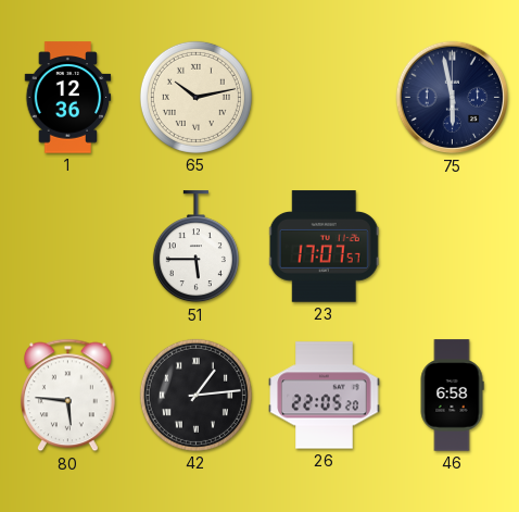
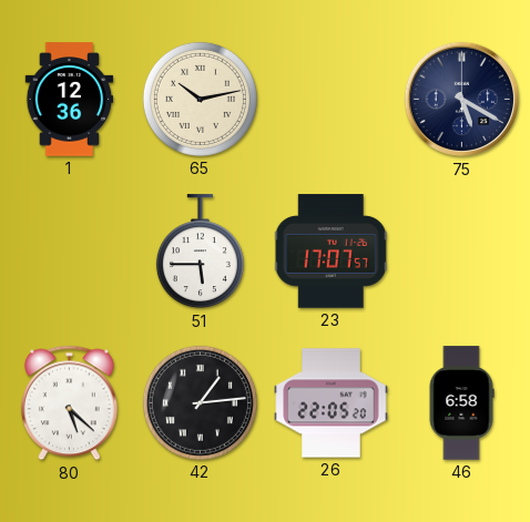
75: 5:58 -> 5:20 (462, 100)
80: 5:46 -> 5:22 (69, 403)
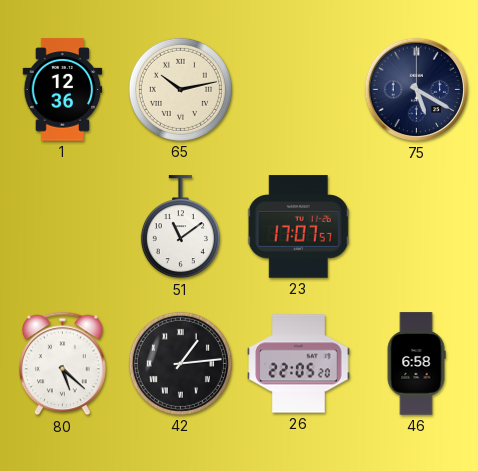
51: 5:45 -> 11:09 (180, 227)
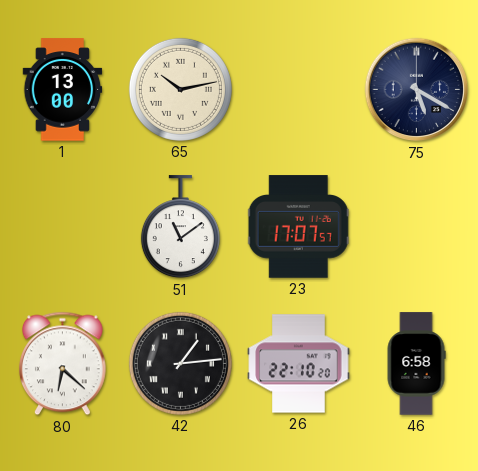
1: 12:36 -> 13:00 (63, 90)
80: 5:22 -> 6:22 (62, 364)
26: 22:05 -> 22:10 (299, 364)
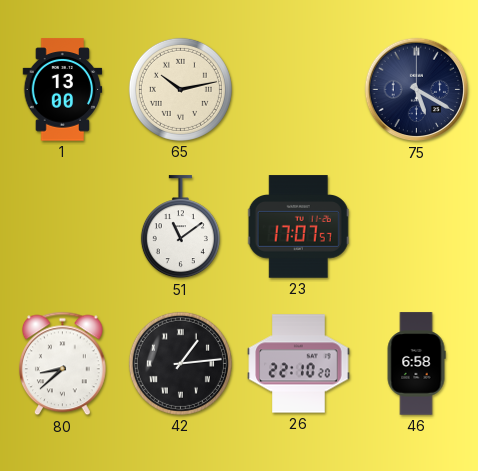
80: 6:22 -> 8:38 (62, 364)
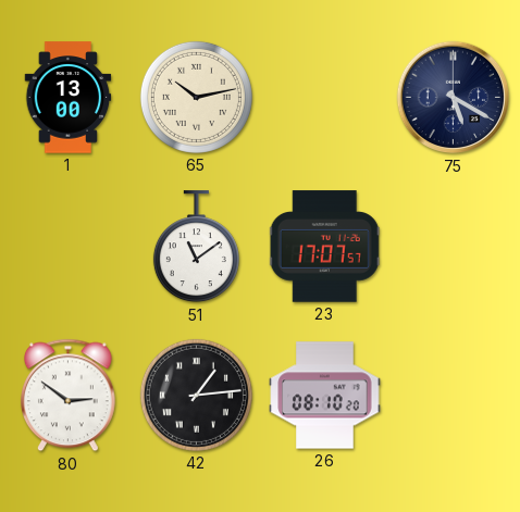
80: 8:38 -> 2:51 (67, 396)
26: 22:10 -> 08:10 (325, 396)
46: 6:58 -> none (416, 364)
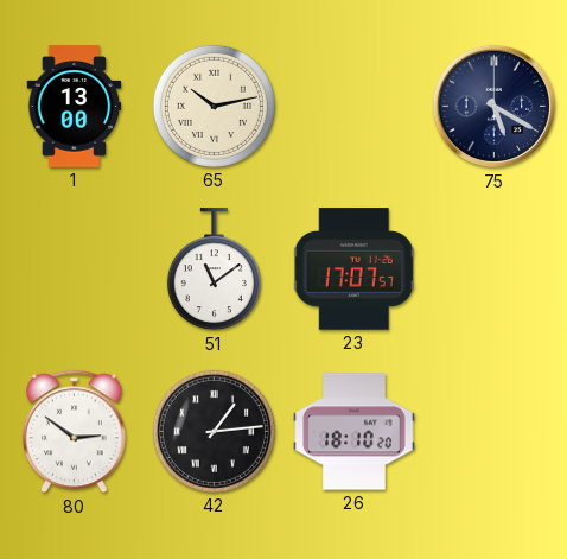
26: 08:10 -> 18:10 (355, 432)
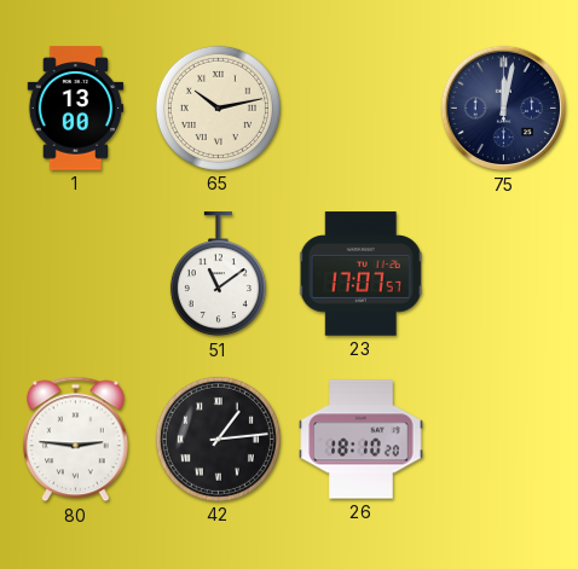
75: 5:20 -> 12:02 (504, 109)
80: 2:51 -> 2:46 (75, 440)
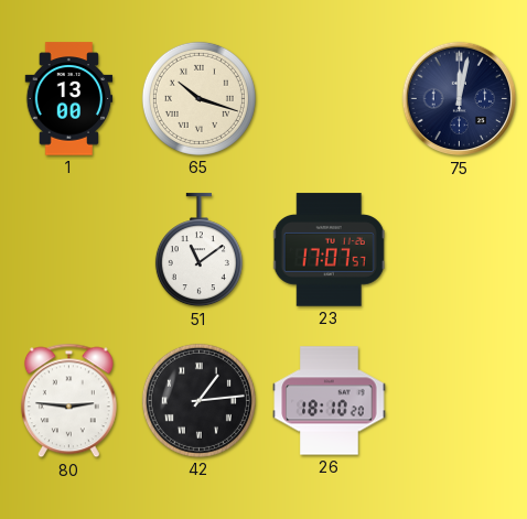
65: 10:13 -> 10:18 (198, 98)
